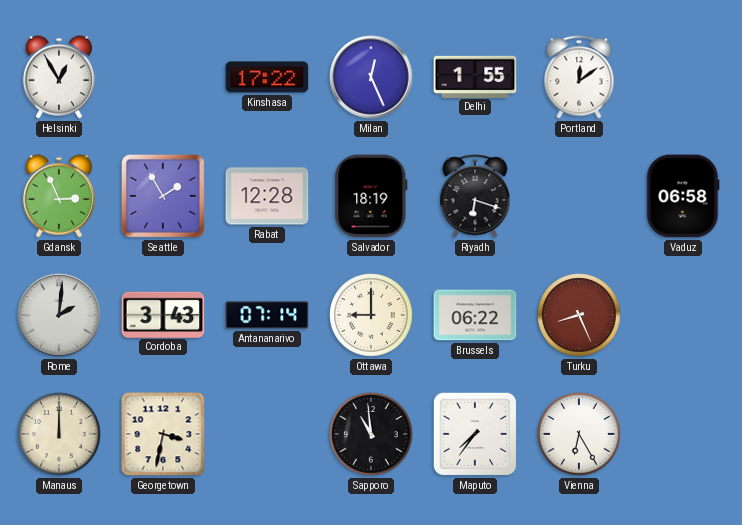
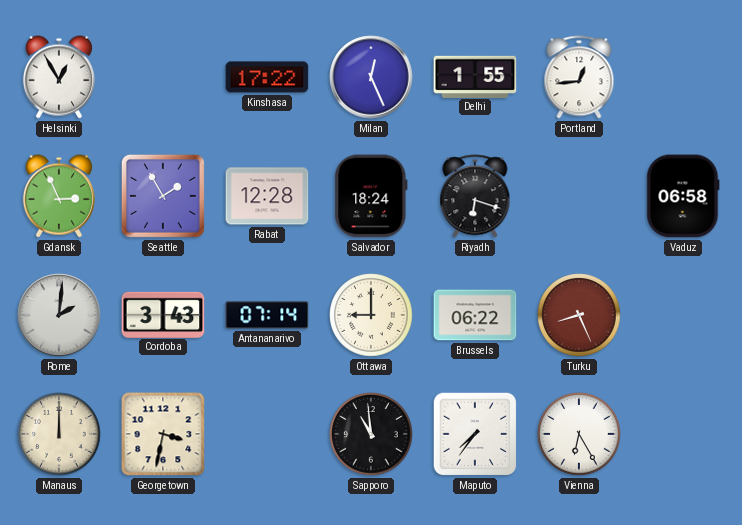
Portland: 12:09 -> 12:44 (579, 77)
Salvador: 18:19 -> 18:24 (371, 196)
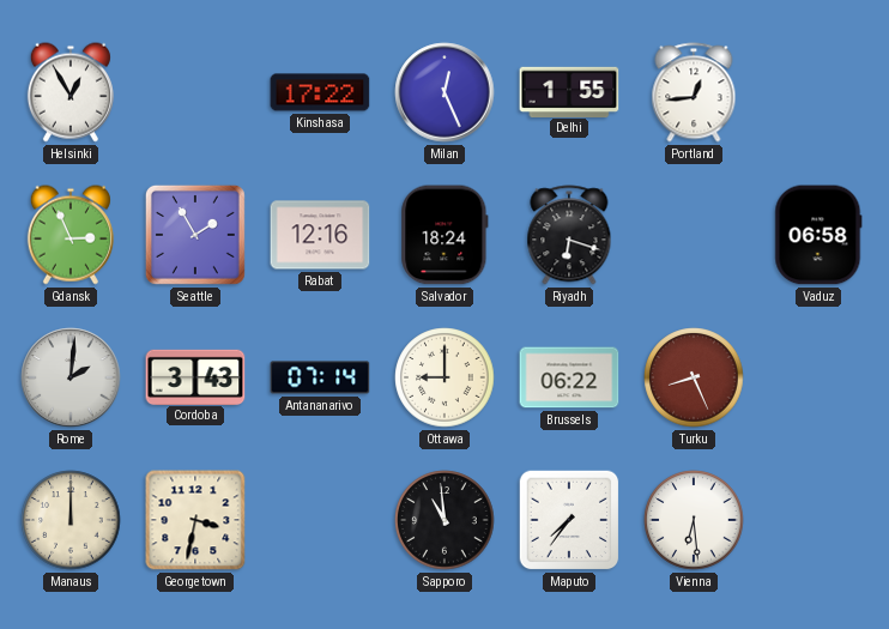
Rabat: 12:28 -> 12:16 (320, 235)
Vienna: 6:25 -> 6:29 (694, 520)
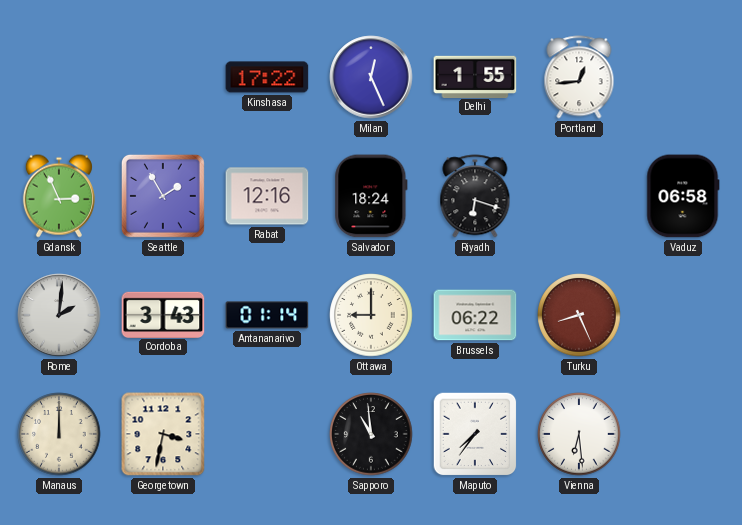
Helsinki: 12:55 -> none (71, 92)
Antananarivo: 07:14 -> 01:14 (267, 315)
